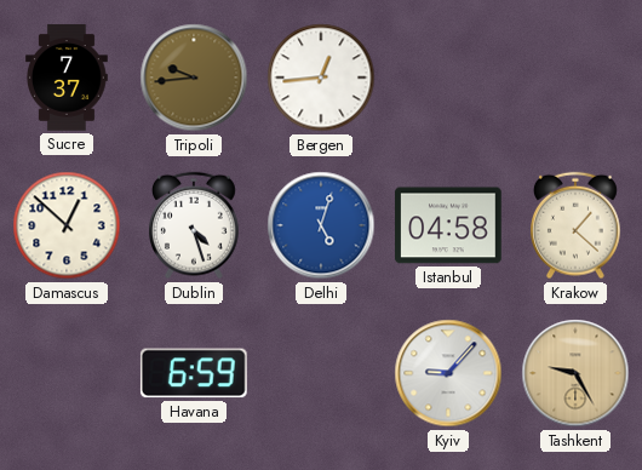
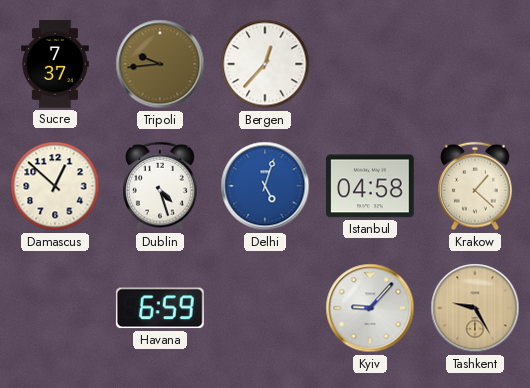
Bergen: 12:44 -> 12:37 (265, 64)
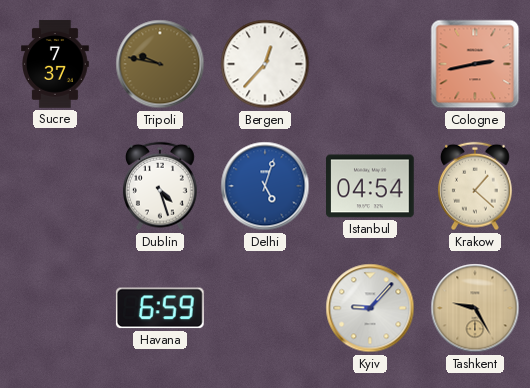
Tripoli: 9:44 -> 9:47 (160, 64)
Cologne: none -> 2:43 (475, 64)
Damascus: 12:52 -> none (55, 186)
Istanbul: 04:58 -> 04:54 (371, 186)
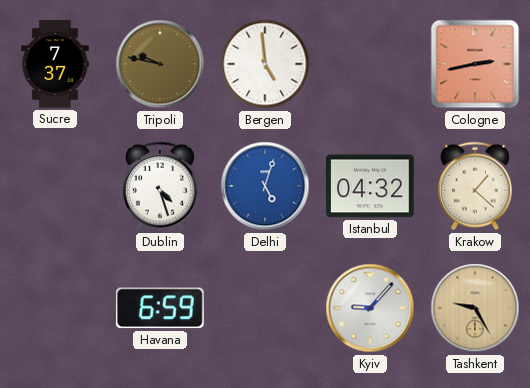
Bergen: 12:37 -> 4:59 (265, 64)
Istanbul: 04:54 -> 04:32 (371, 186)
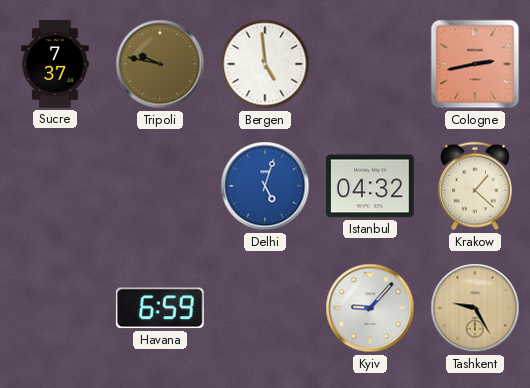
Dublin: 4:27 -> none (160, 186)
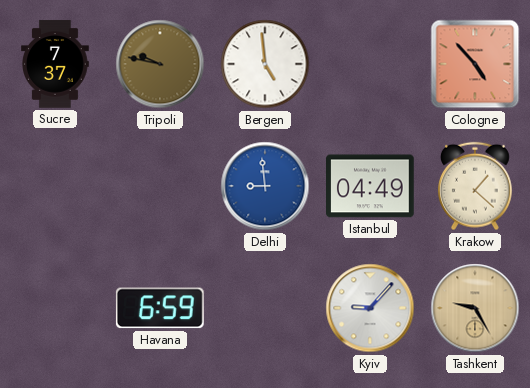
Cologne: 2:43 -> 4:53 (475, 64)
Delhi: 5:03 -> 8:59 (265, 186)
Istanbul: 04:32 -> 04:49 (371, 186)
